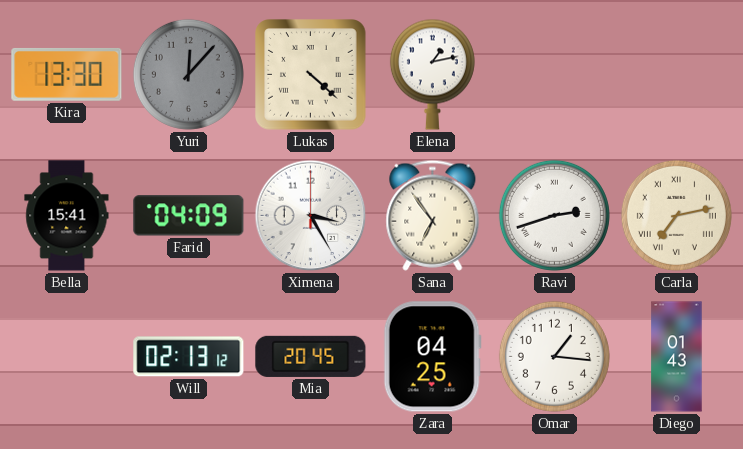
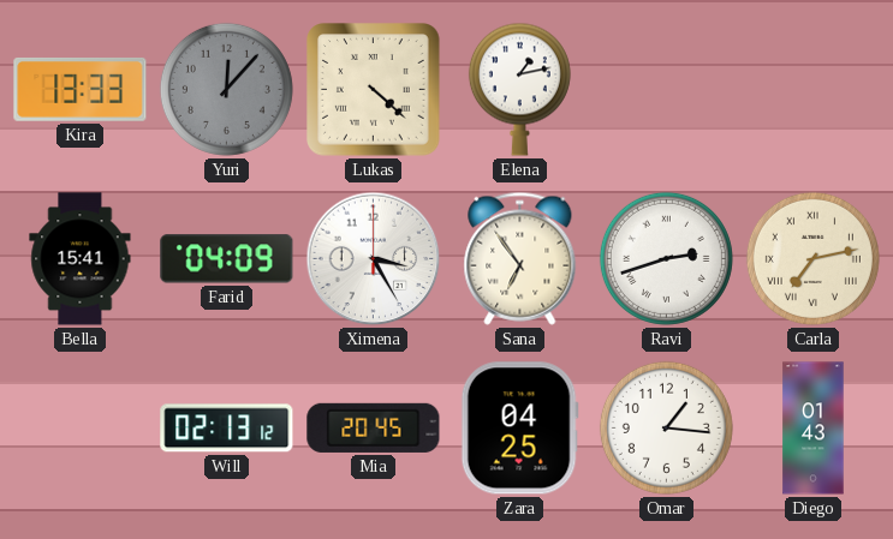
Kira: 13:30 -> 13:33 (81, 89)
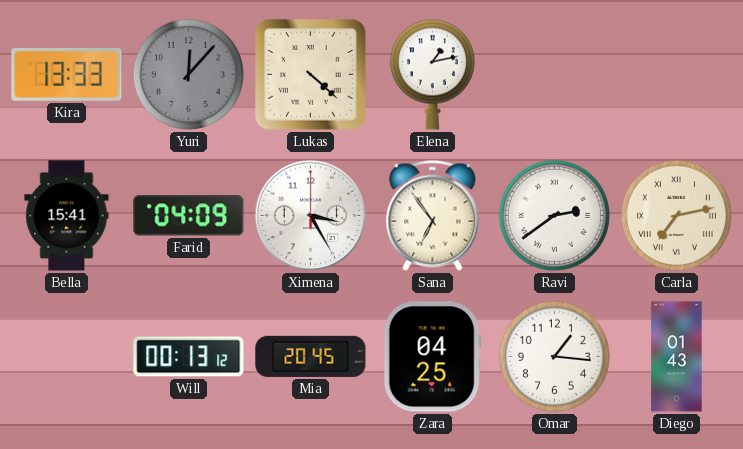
Ravi: 2:42 -> 2:39 (554, 215)
Will: 02:13 -> 00:13 (189, 357)
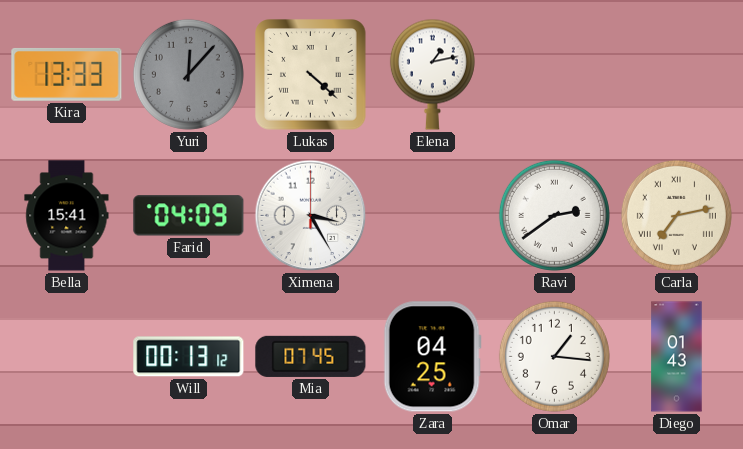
Sana: 6:54 -> none (433, 215)
Mia: 20:45 -> 07:45 (311, 356)
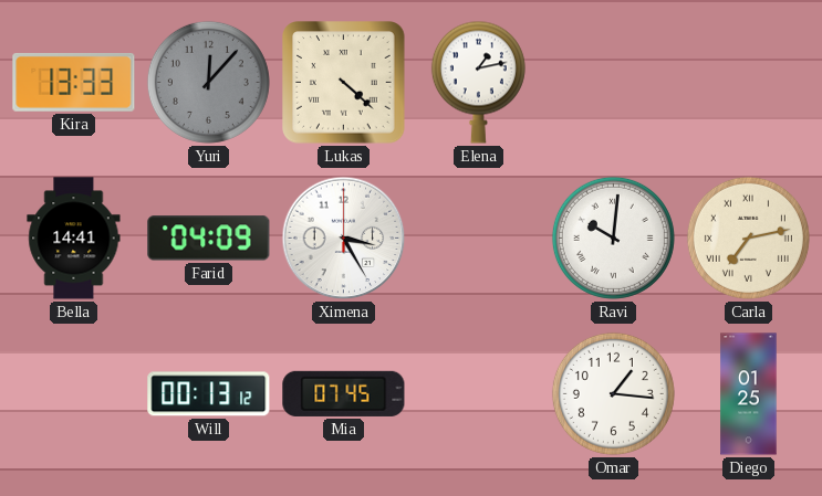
Bella: 15:41 -> 14:41 (74, 239)
Ravi: 2:39 -> 10:01 (613, 238)
Zara: 04:25 -> none (432, 357)
Diego: 01:43 -> 01:25 (749, 394)
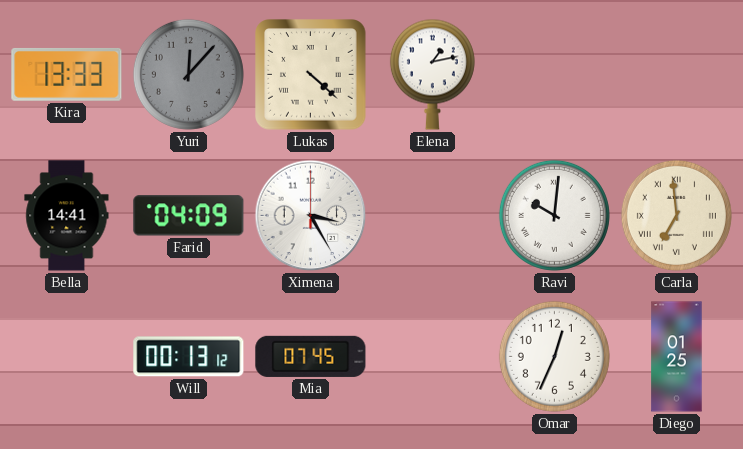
Carla: 7:13 -> 6:59 (676, 215)
Omar: 1:16 -> 12:34 (554, 356)
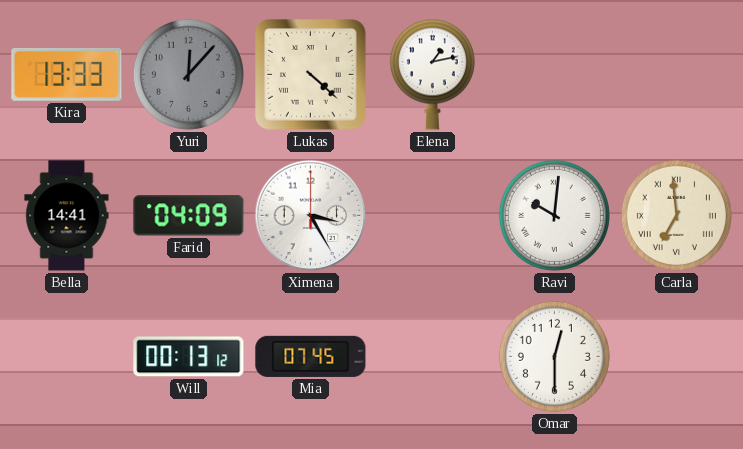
Omar: 12:34 -> 12:30 (554, 356)
Diego: 01:25 -> none (677, 357)
